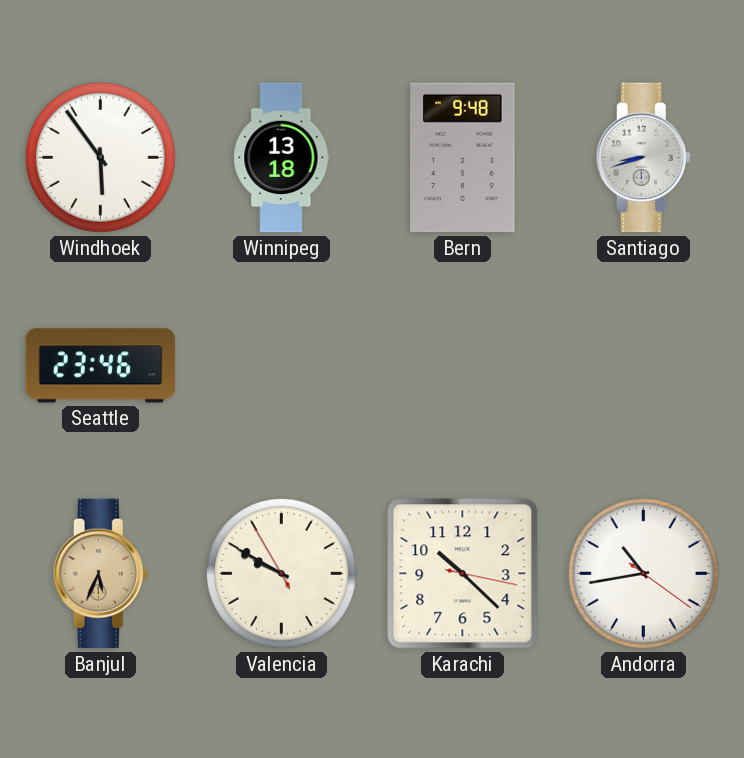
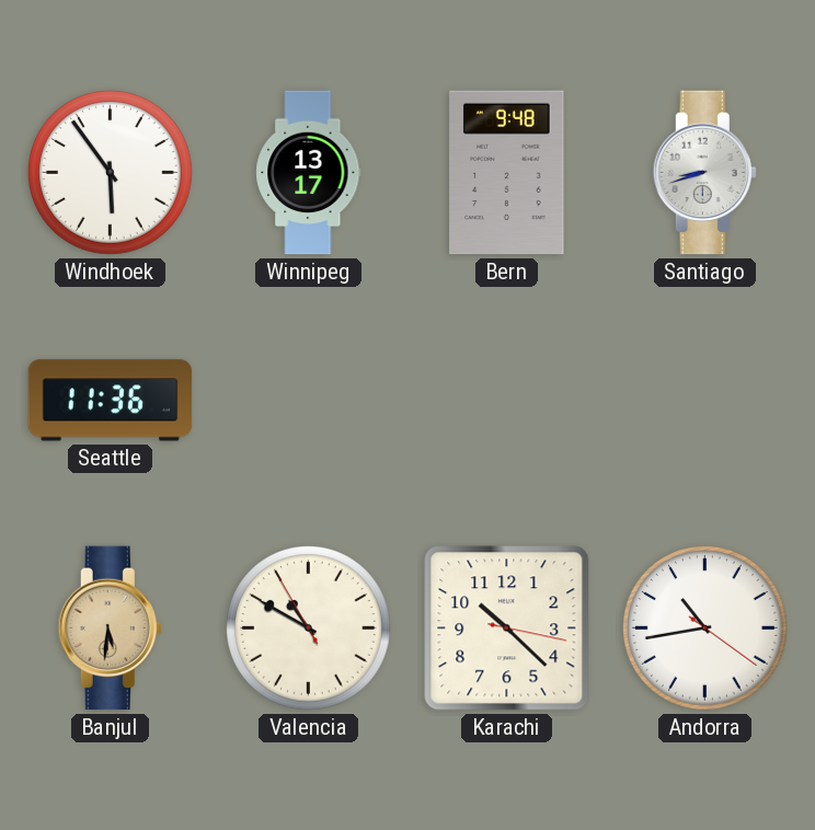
Winnipeg: 13:18 -> 13:17 (309, 173)
Seattle: 23:46 -> 11:36 (111, 401)
Banjul: 5:34 -> 5:31 (110, 629)
Valencia: 9:49 -> 10:49 (309, 629)
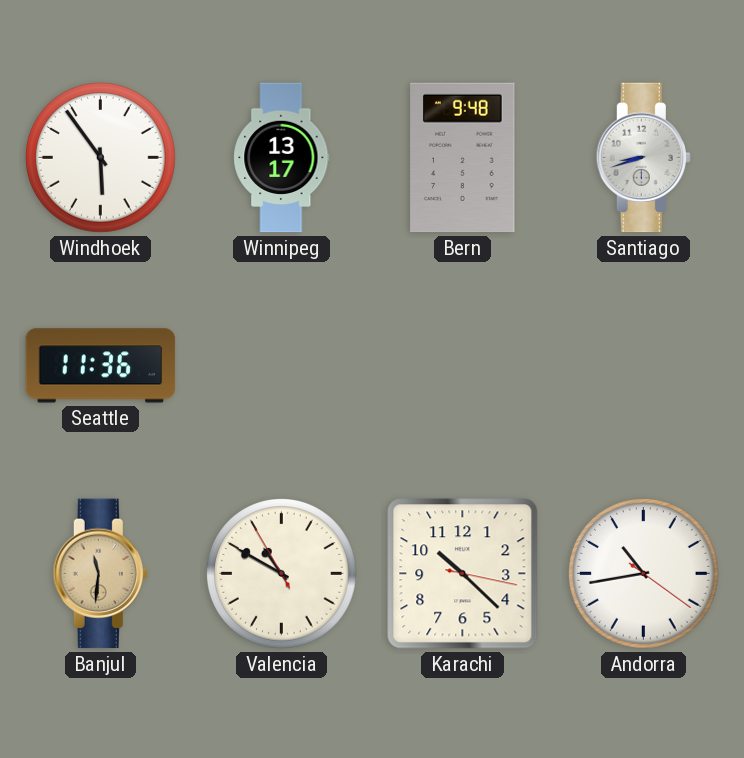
Banjul: 5:31 -> 11:31 (100, 574)
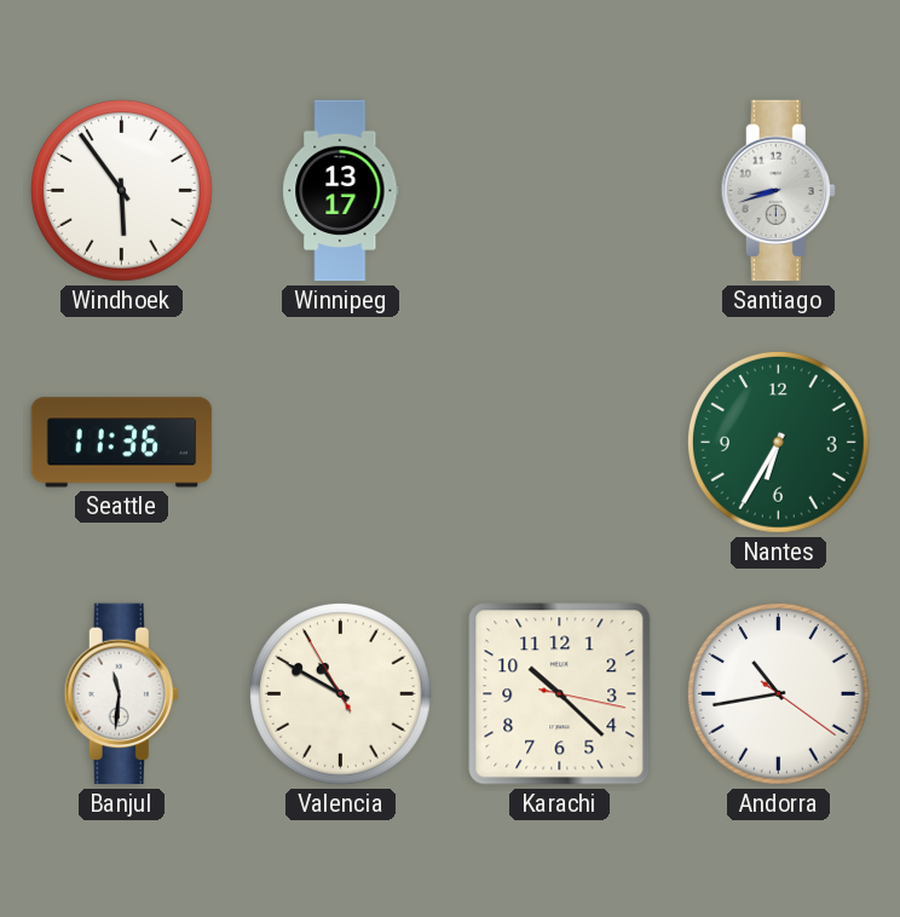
Bern: 9:48 -> none (463, 158)
Nantes: none -> 6:35 (779, 443)
Banjul dial: champagne -> white (121, 694)
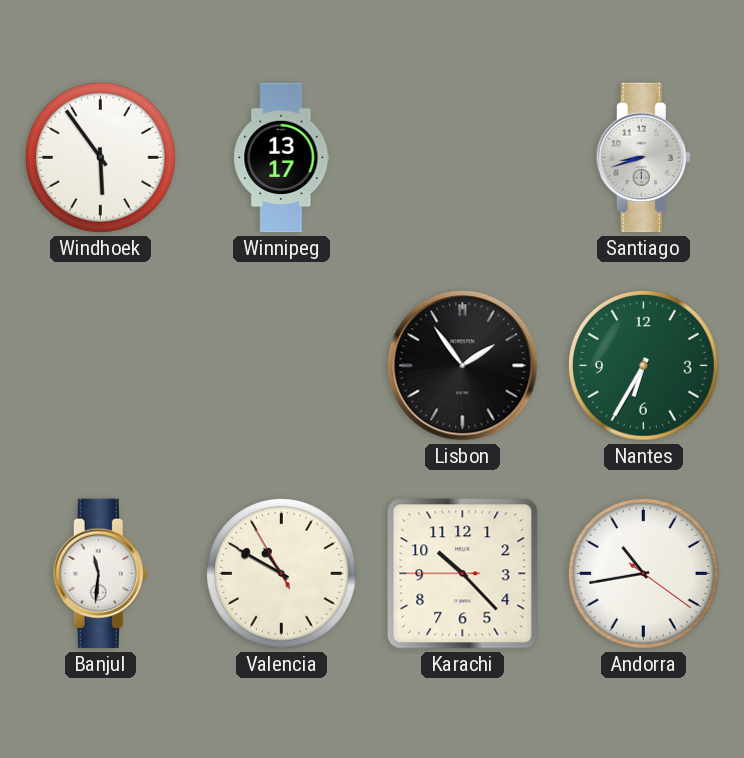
Seattle: 11:36 -> none (122, 443)
Lisbon: none -> 1:54 (463, 366)
Karachi: 10:22:17 -> 10:22:45 (463, 574)
